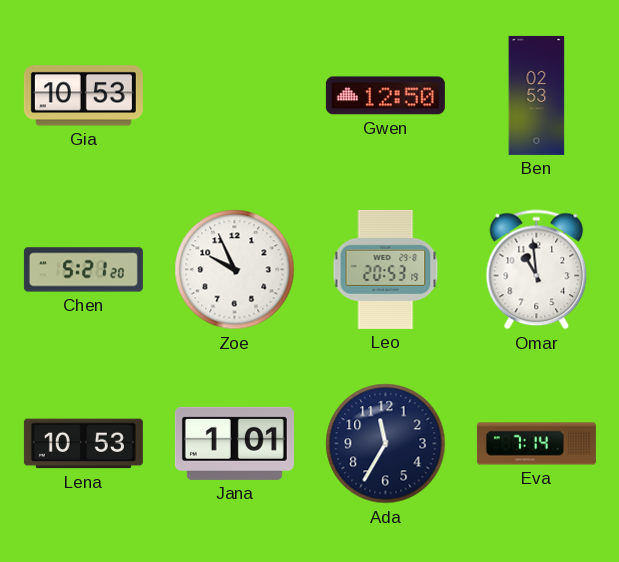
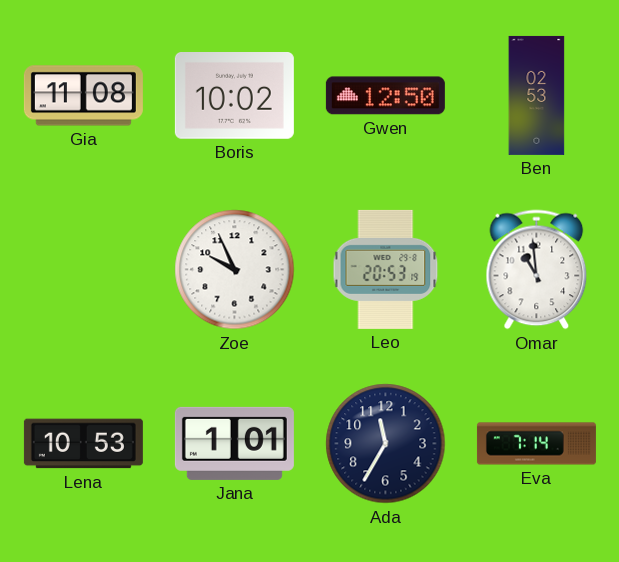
Gia: 10:53 -> 11:08 (83, 96)
Boris: none -> 10:02 (234, 96)
Chen: 5:21 -> none (83, 270)
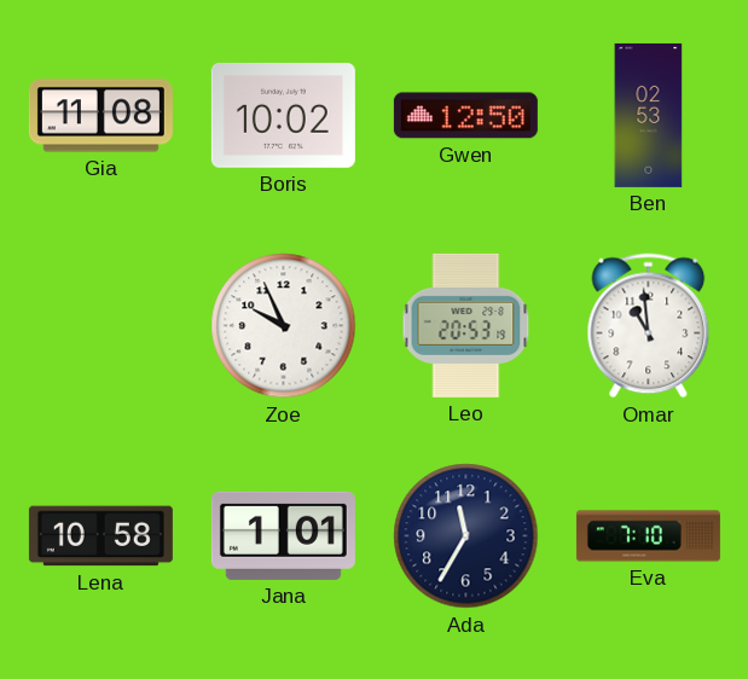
Lena: 10:53 -> 10:58 (100, 536)
Eva: 7:14 -> 7:10 (648, 536)
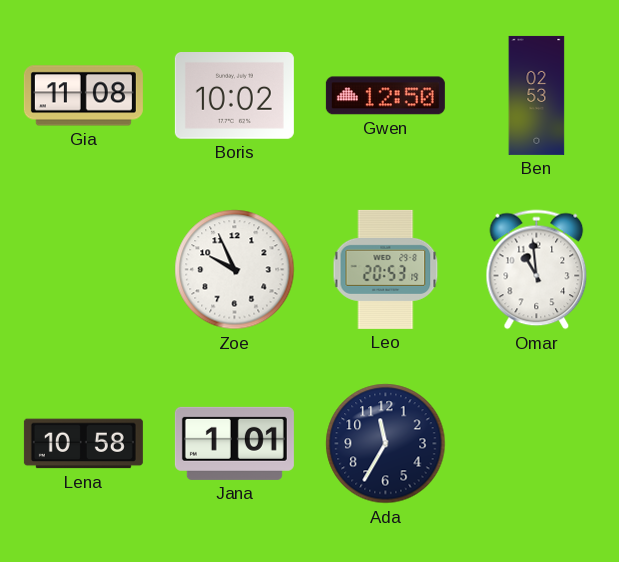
Eva: 7:10 -> none (648, 536)
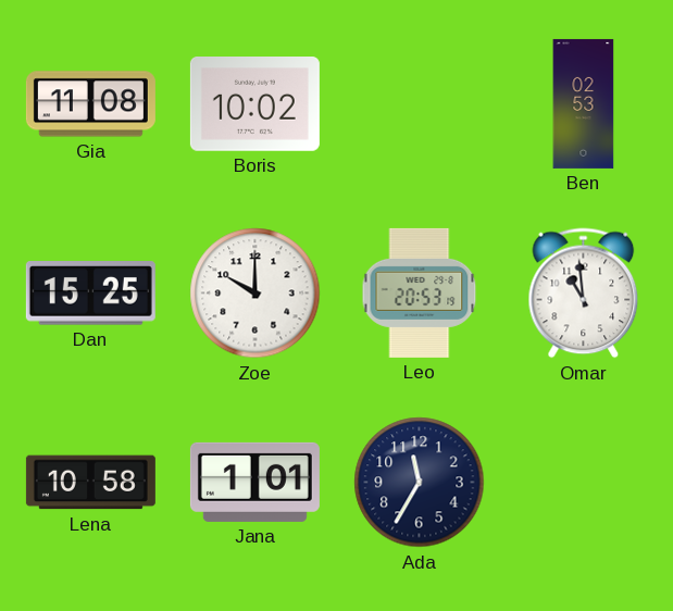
Gwen: 12:50 -> none (385, 96)
Dan: none -> 15:25 (90, 294)
Zoe: 9:56 -> 10:00 (256, 294)
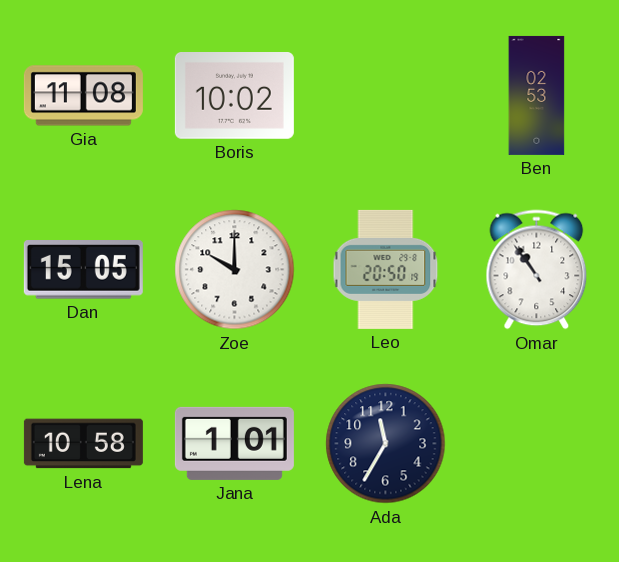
Dan: 15:25 -> 15:05 (83, 270)
Leo: 20:53 -> 20:50 (386, 269)
Omar: 10:59 -> 10:54 (537, 270)
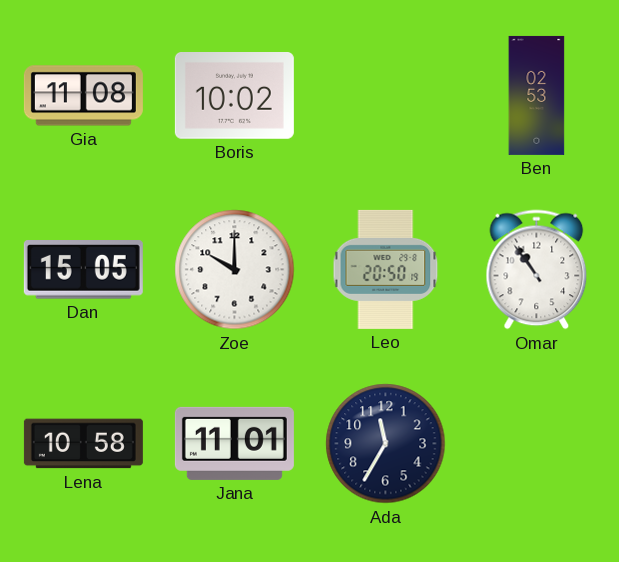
Jana: 1:01 -> 11:01 (234, 443)
